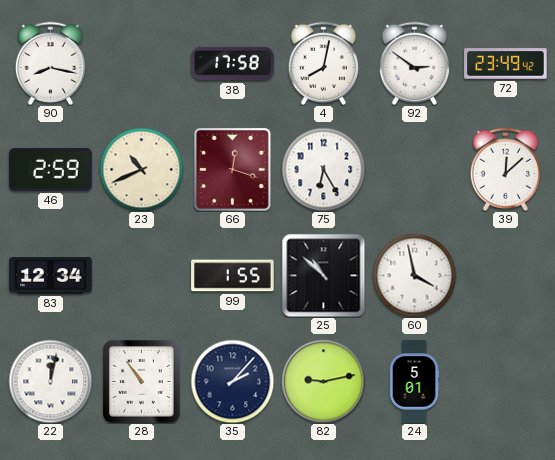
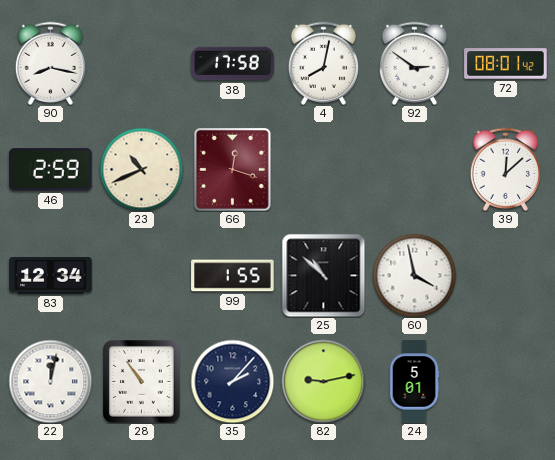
72: 23:49 -> 08:01 (506, 64)
75: 6:25 -> none (323, 169)
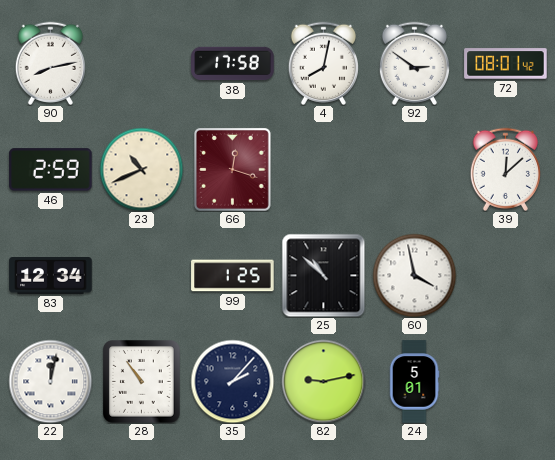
90: 8:17 -> 8:13 (50, 63)
99: 1:55 -> 1:25 (233, 276)
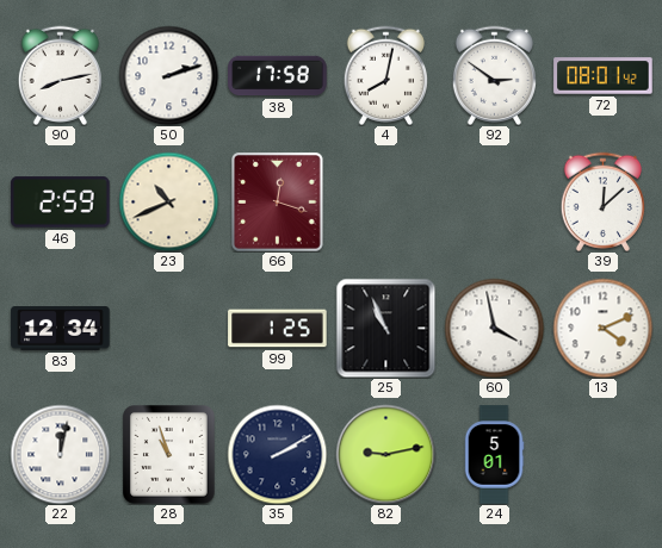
50: none -> 2:12 (168, 75)
25: 10:52 -> 10:56 (385, 328)
13: none -> 4:11 (602, 328)
28: 10:54 -> 10:57 (169, 455)
35: 2:07 -> 2:10 (277, 454)
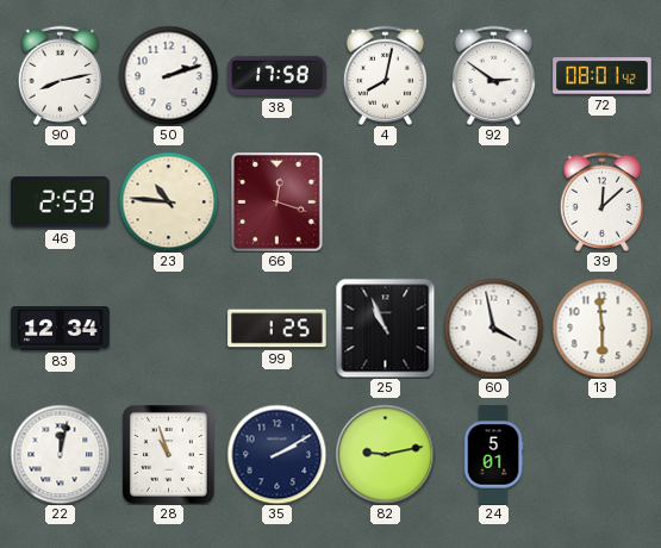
23: 10:41 -> 10:46 (168, 201)
13: 4:11 -> 5:59 (601, 328)
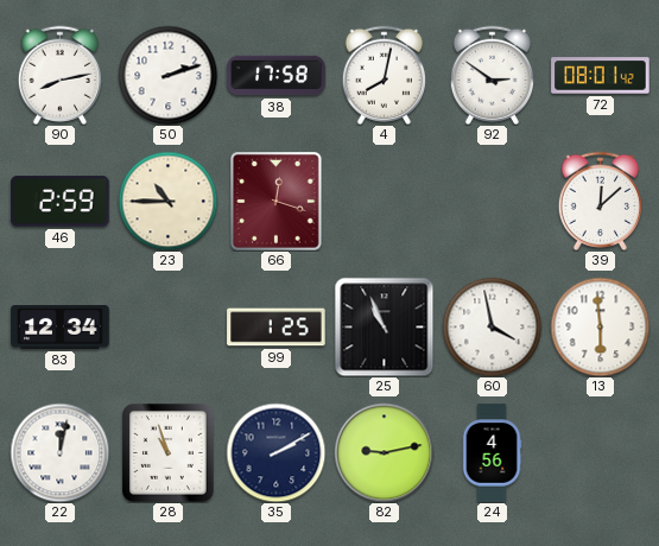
23: 10:46 -> 10:45 (167, 201)
24: 5:01 -> 4:56 (492, 453)
